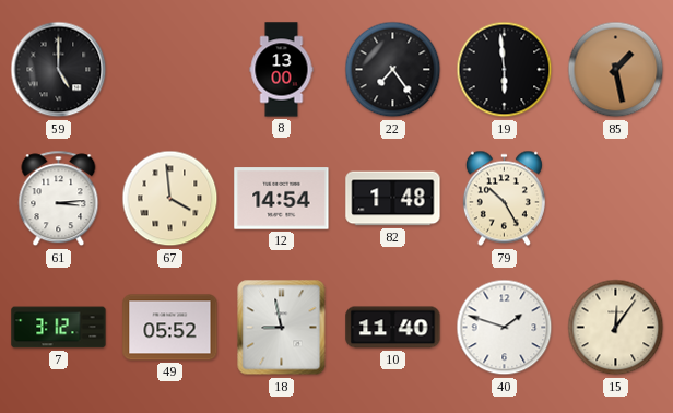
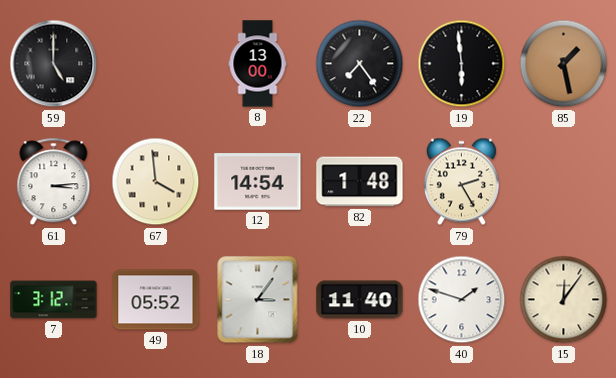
79: 10:25 -> 2:25 (461, 182)
18: 8:58 -> 3:06 (258, 300)
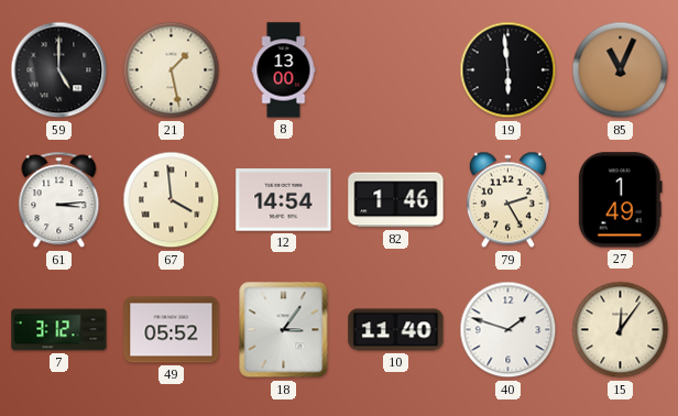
21: none -> 1:28 (172, 70)
22: 7:24 -> none (360, 64)
85: 1:28 -> 11:04 (621, 70)
82: 1:48 -> 1:46 (396, 200)
27: none -> 1:49 (620, 200)
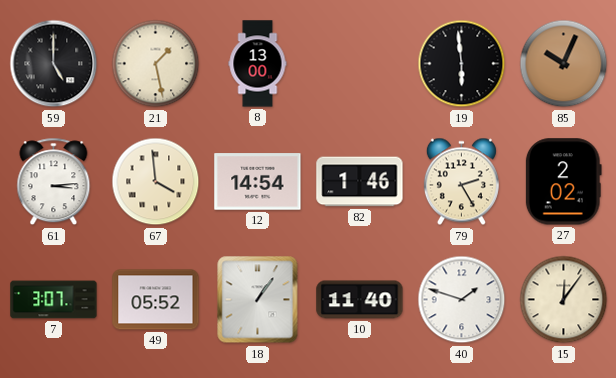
85: 11:04 -> 10:04 (564, 64)
27: 1:49 -> 2:02 (563, 182)
7: 3:12 -> 3:07 (54, 300)
18: 3:06 -> 1:06 (258, 300)
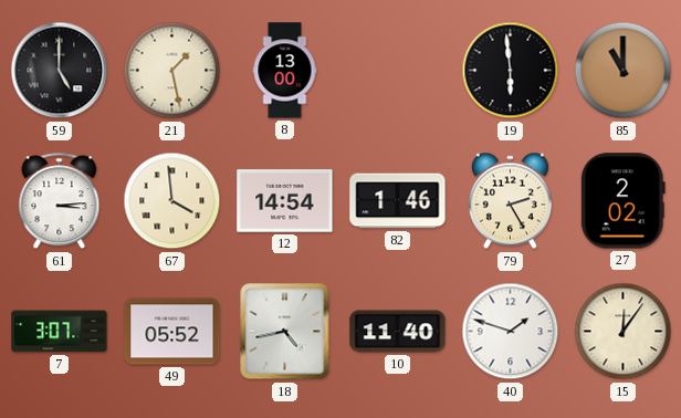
85: 10:04 -> 11:00 (624, 71)
18: 1:06 -> 4:43 (285, 332)
